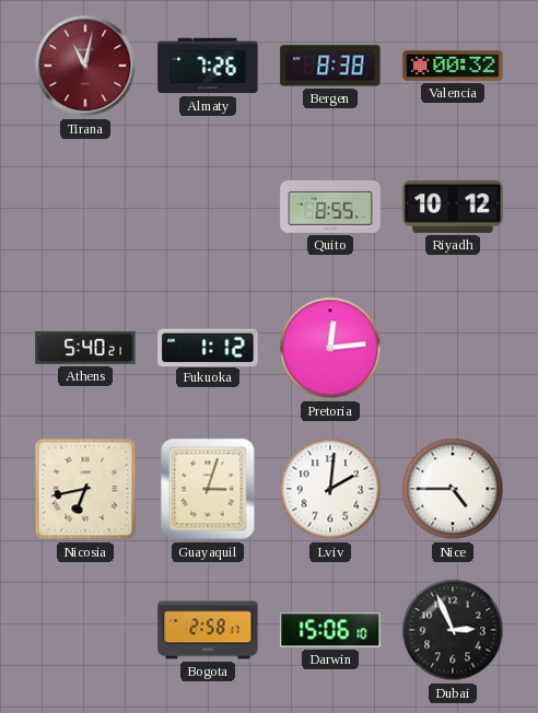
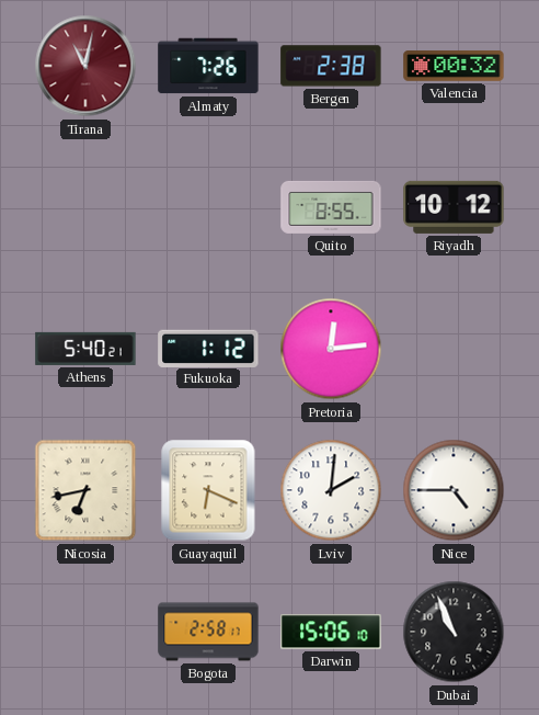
Bergen: 8:38 -> 2:38 (331, 66)
Guayaquil: 3:03 -> 6:19 (208, 490)
Dubai: 2:56 -> 10:56 (454, 632)
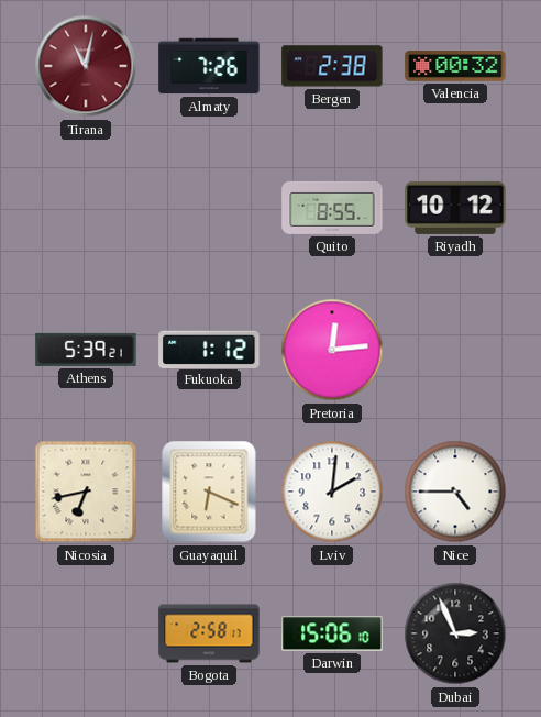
Athens: 5:40 -> 5:39 (86, 350)
Dubai: 10:56 -> 2:56 (455, 633)
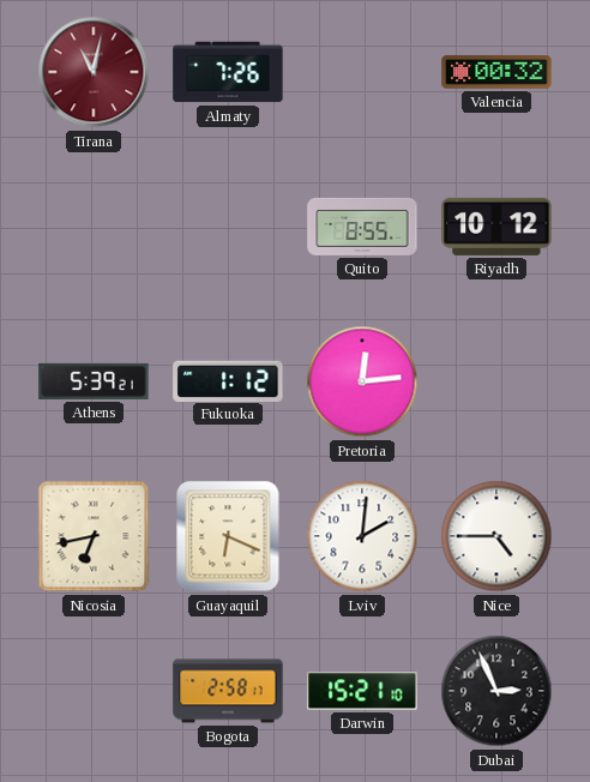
Bergen: 2:38 -> none (332, 66)
Darwin: 15:06 -> 15:21 (362, 691)
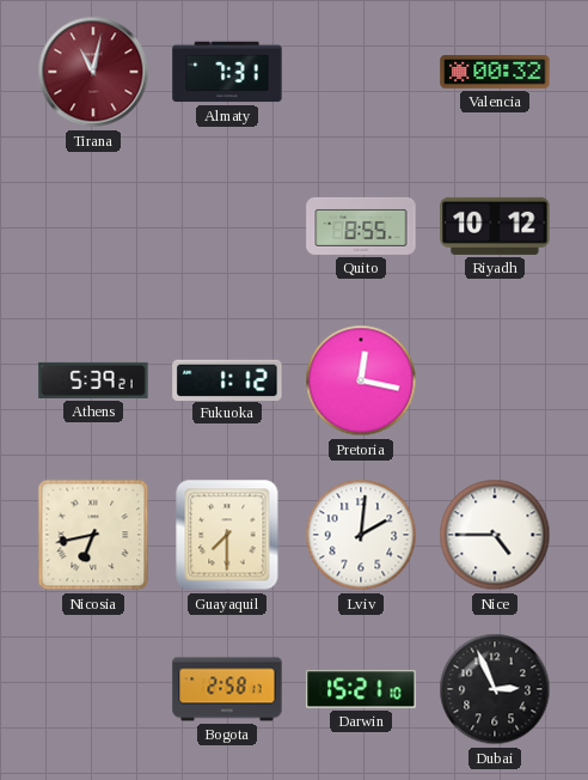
Almaty: 7:26 -> 7:31 (227, 72)
Pretoria: 12:14 -> 12:17 (361, 380)
Guayaquil: 6:19 -> 7:30 (227, 535)
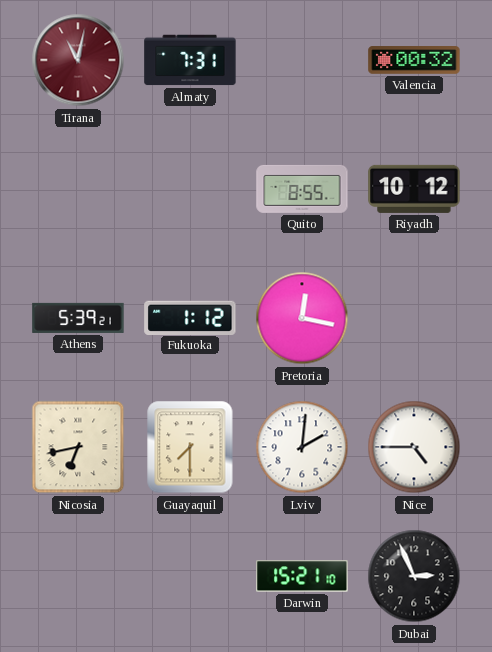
Bogota: 2:58 -> none (227, 689)
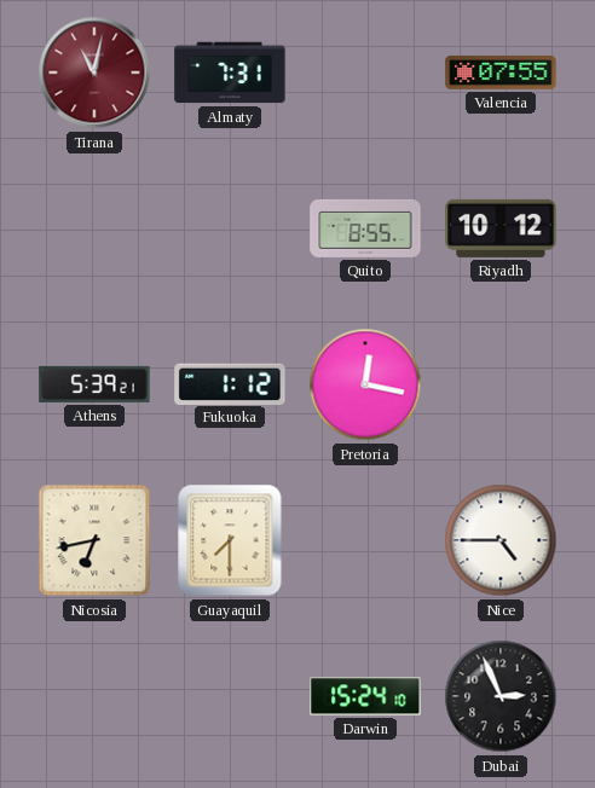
Valencia: 00:32 -> 07:55 (501, 73)
Lviv: 2:01 -> none (302, 447)
Darwin: 15:21 -> 15:24 (365, 696)
